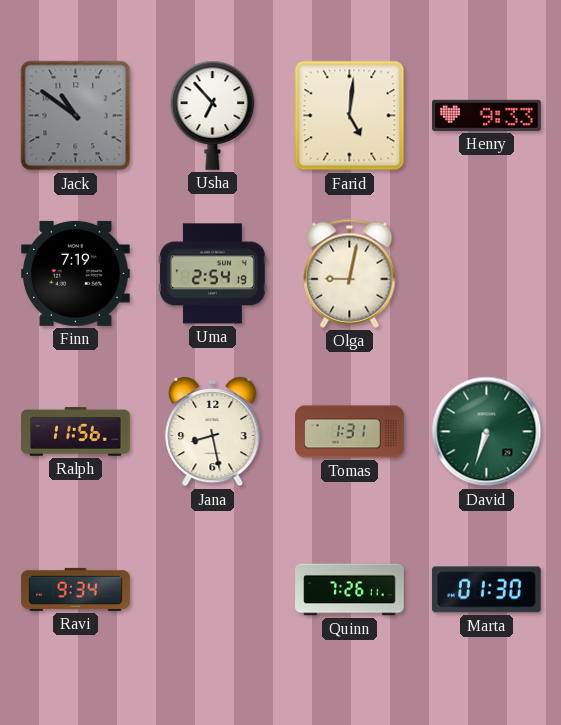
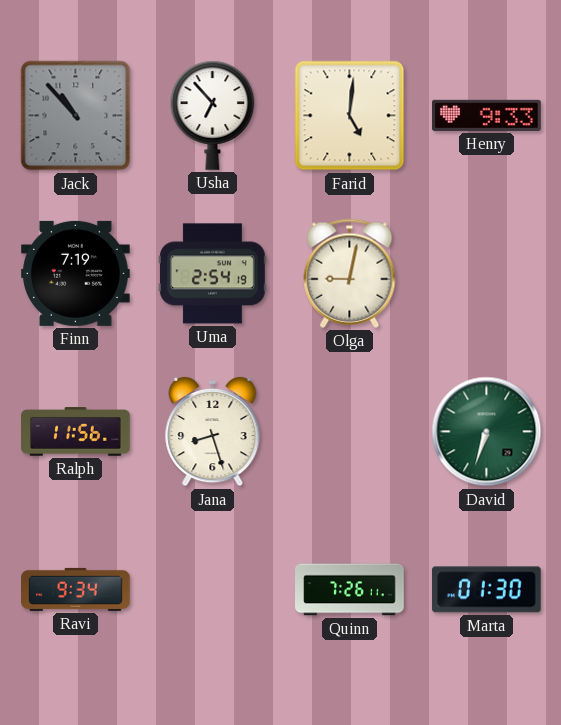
Jack: 10:51 -> 10:53 (76, 116)
Jana: 8:28 -> 8:27 (213, 432)
Tomas: 1:31 -> none (350, 432)
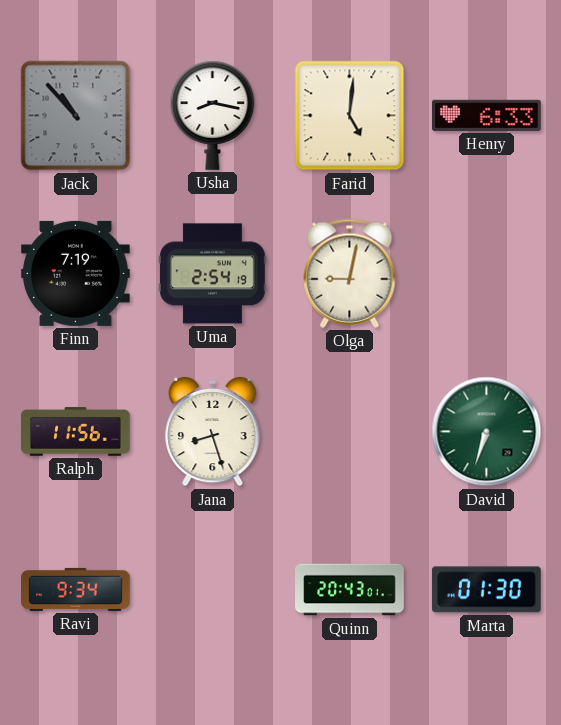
Usha: 6:53 -> 8:17 (213, 115)
Henry: 9:33 -> 6:33 (487, 115)
Quinn: 7:26 -> 20:43 (350, 590)
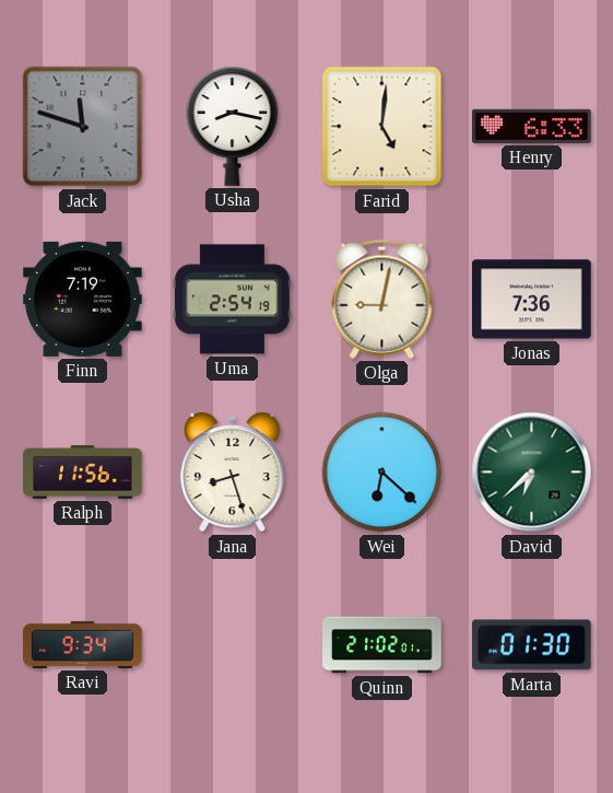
Jack: 10:53 -> 11:48 (83, 127)
Jonas: none -> 7:36 (532, 300)
Wei: none -> 6:22 (382, 473)
David: 6:33 -> 6:38 (532, 473)
Quinn: 20:43 -> 21:02 (382, 645)
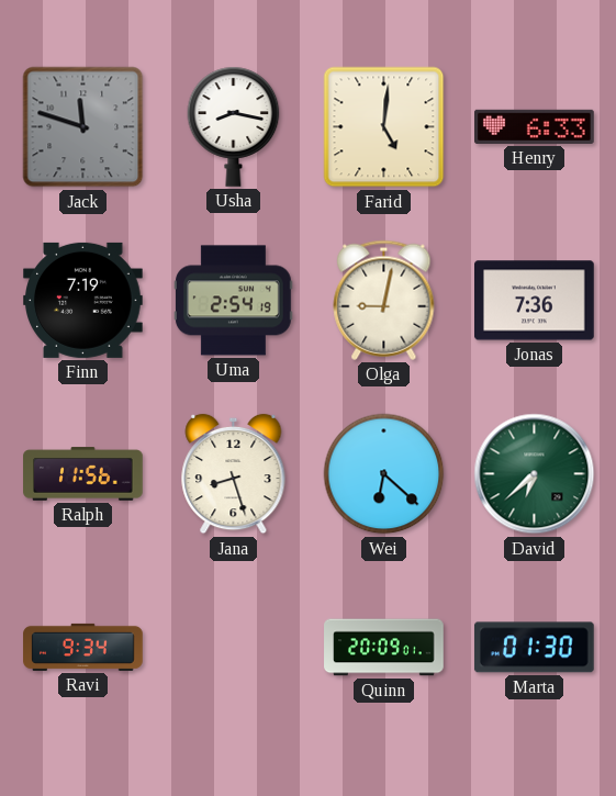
Quinn: 21:02 -> 20:09 (384, 648)
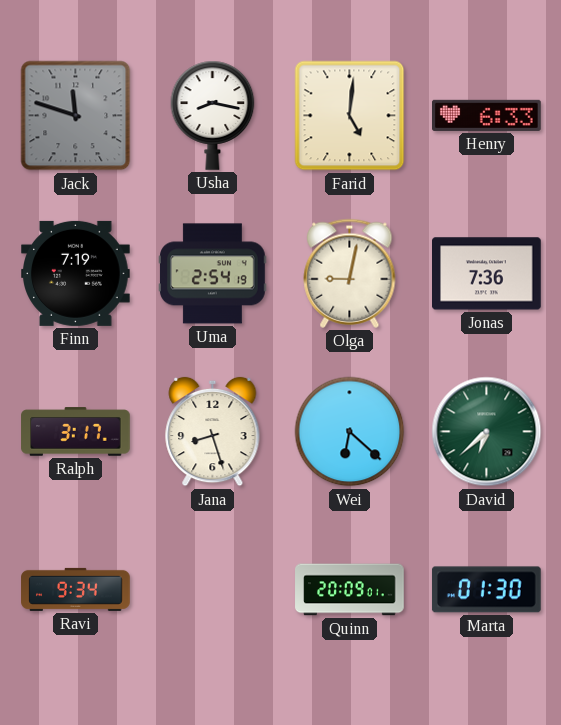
Ralph: 11:56 -> 3:17 (76, 432)
